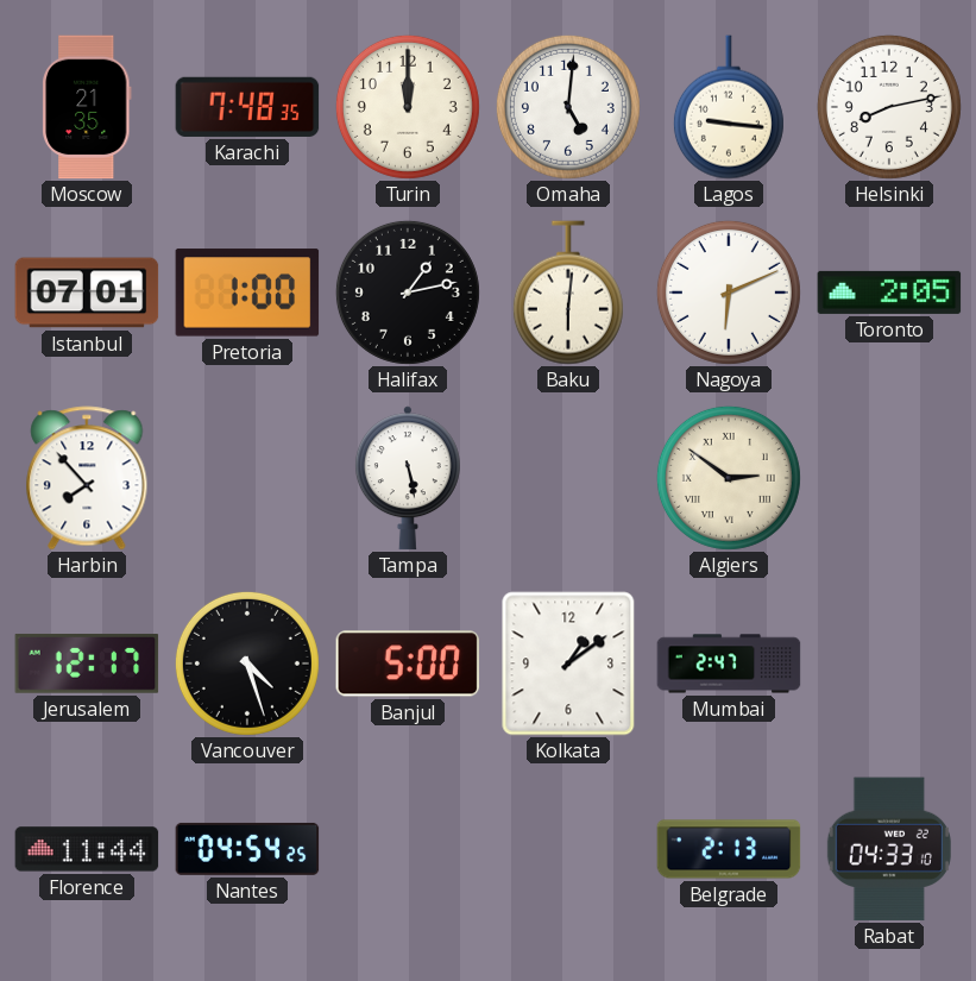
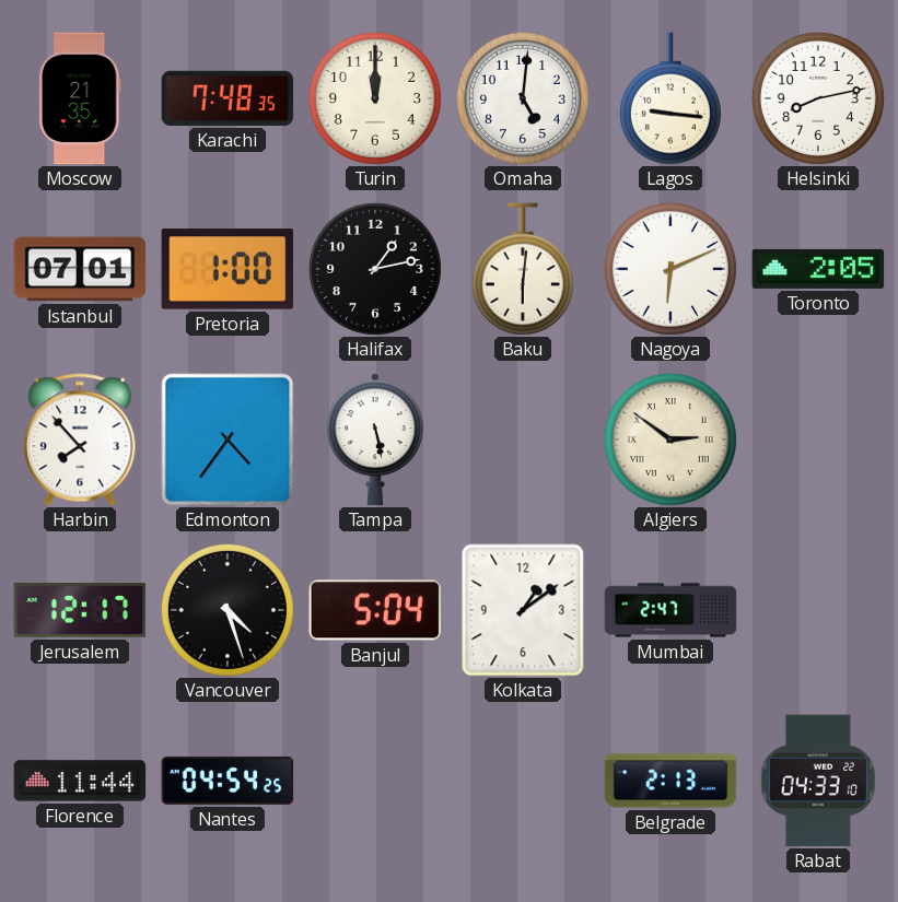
Edmonton: none -> 4:36 (228, 440)
Banjul: 5:00 -> 5:04 (375, 610)
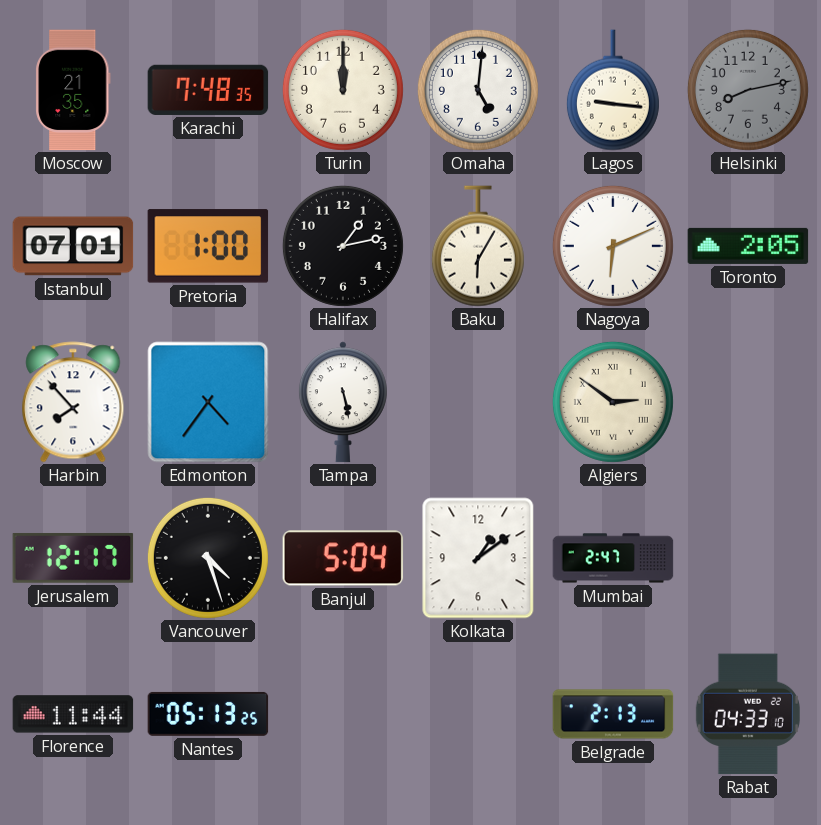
Helsinki dial: white -> grey (748, 90)
Baku: 6:01 -> 6:05 (478, 246)
Nantes: 04:54 -> 05:13 (208, 714)
